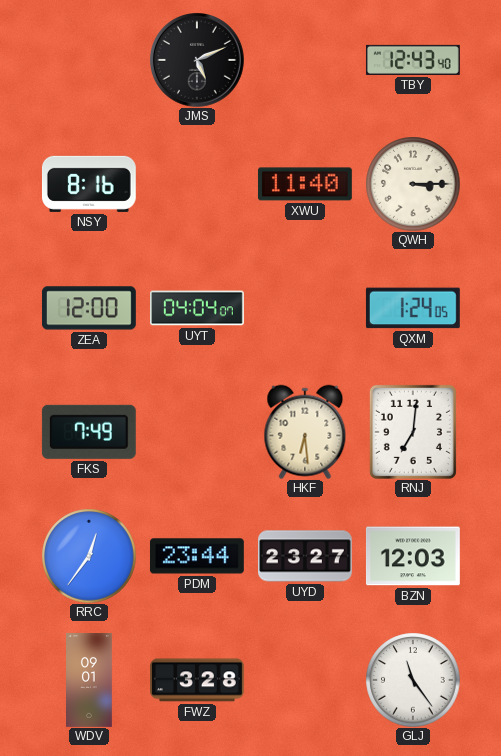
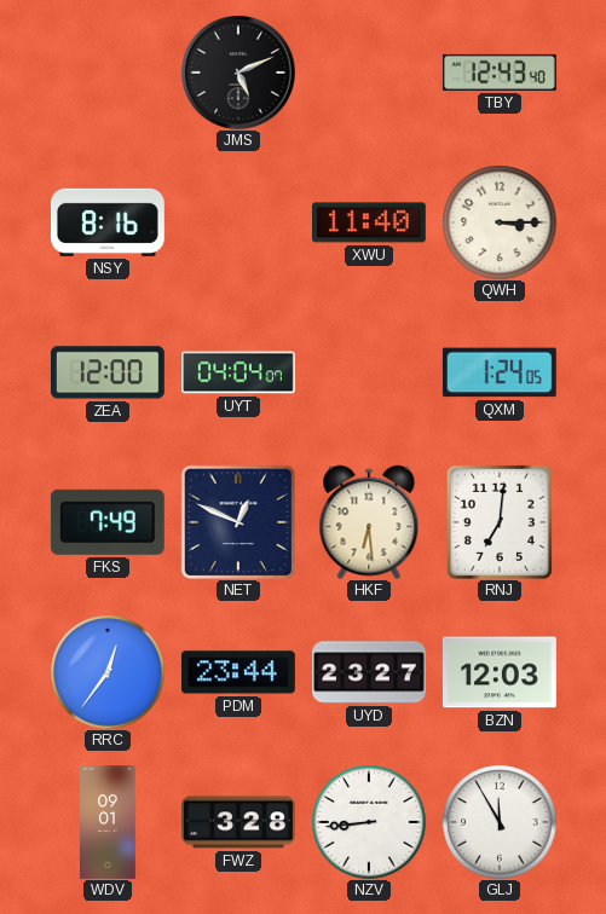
NET: none -> 12:49 (238, 522)
NZV: none -> 8:44 (369, 822)
GLJ: 11:24 -> 11:55 (500, 822)
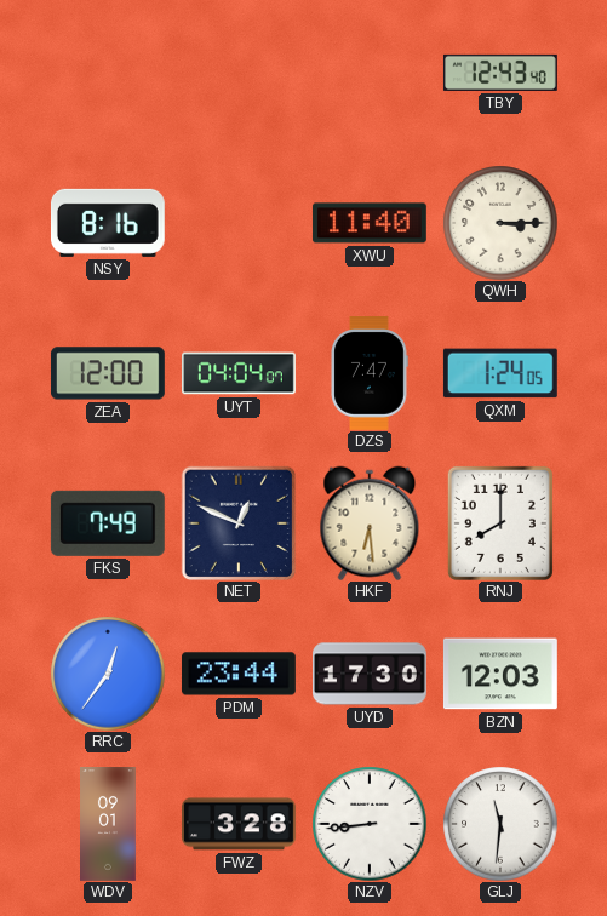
JMS: 5:11 -> none (238, 73)
DZS: none -> 7:47 (370, 374)
RNJ: 7:01 -> 8:00 (500, 523)
UYD: 23:27 -> 17:30 (371, 674)
GLJ: 11:55 -> 11:31 (500, 824)
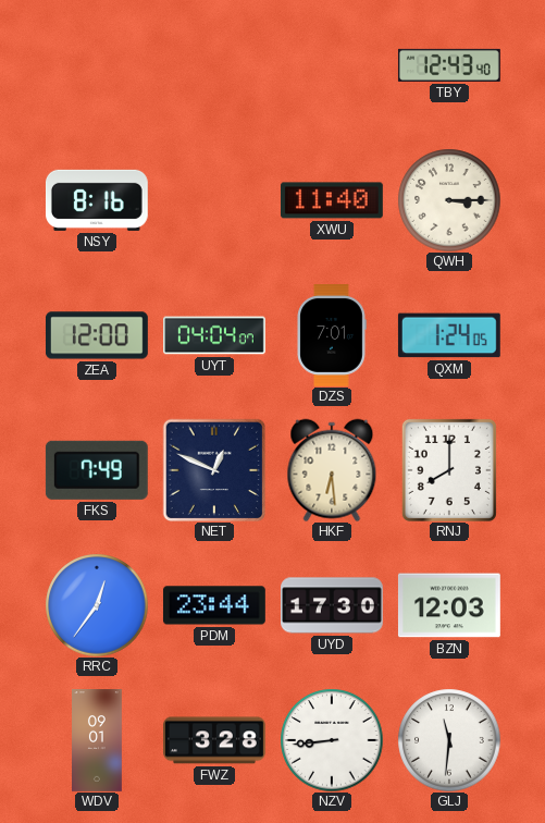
DZS: 7:47 -> 7:01 (332, 336)
